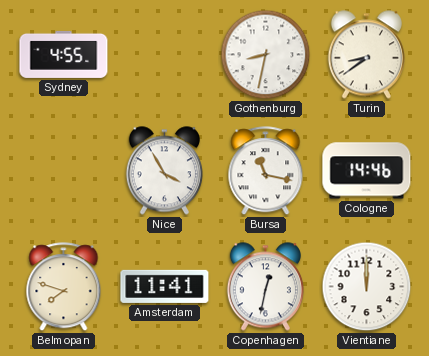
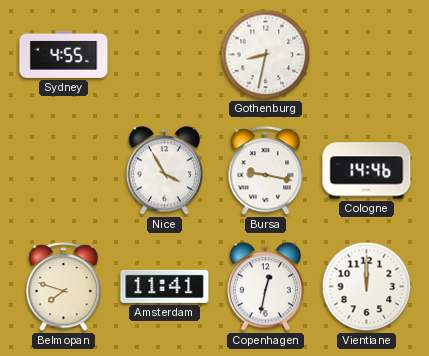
Turin: 8:39 -> none (366, 55)
Bursa: 11:17 -> 9:17 (266, 171)
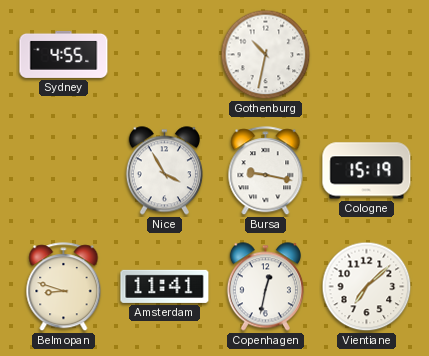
Gothenburg: 8:32 -> 10:32 (266, 55)
Cologne: 14:46 -> 15:19 (367, 171)
Belmopan: 7:48 -> 8:48 (64, 287)
Vientiane: 12:00 -> 7:08 (367, 287)
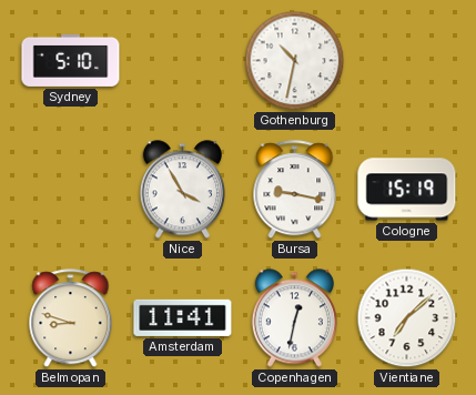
Sydney: 4:55 -> 5:10 (71, 60)
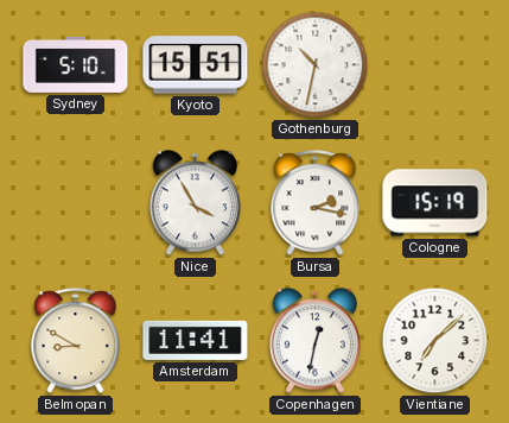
Kyoto: none -> 15:51 (196, 65)
Bursa: 9:17 -> 2:17 (316, 203)
Belmopan: 8:48 -> 8:50 (76, 341)
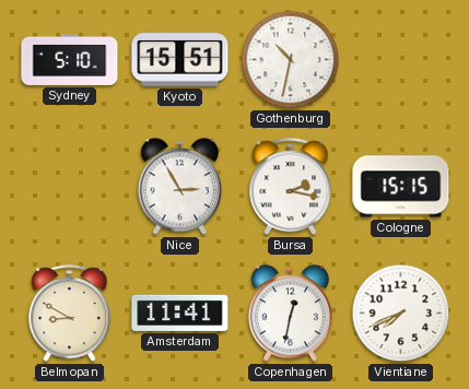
Nice: 3:55 -> 2:55 (179, 187)
Cologne: 15:19 -> 15:15 (401, 187)
Vientiane: 7:08 -> 7:41 (401, 314)
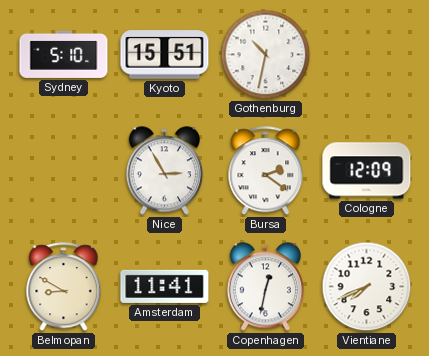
Bursa: 2:17 -> 2:21 (266, 171)
Cologne: 15:15 -> 12:09 (367, 171)
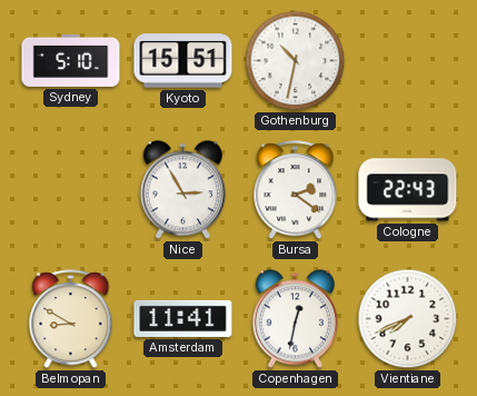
Cologne: 12:09 -> 22:43 (408, 190)
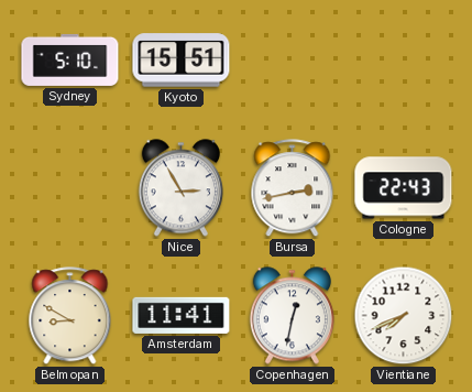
Gothenburg: 10:32 -> none (296, 61)
Bursa: 2:21 -> 2:43 (293, 188)
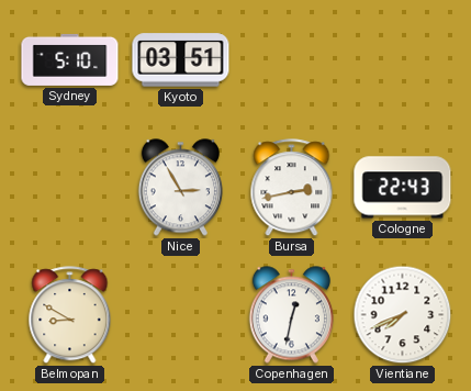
Kyoto: 15:51 -> 03:51 (181, 60)
Amsterdam: 11:41 -> none (182, 315)
